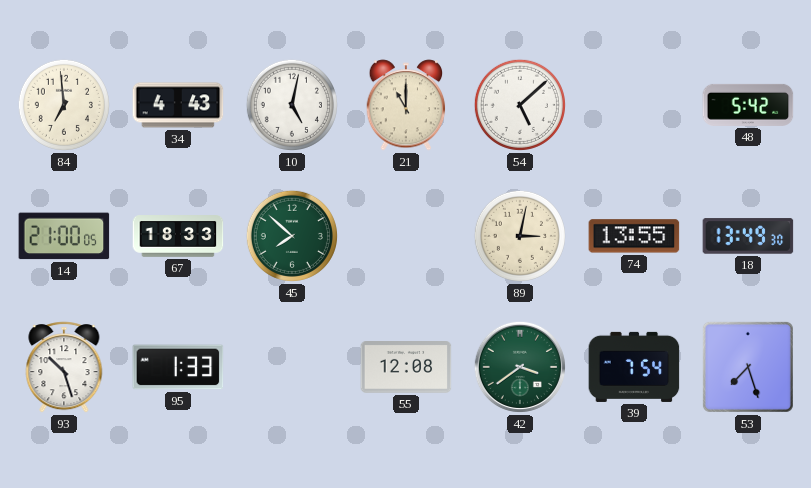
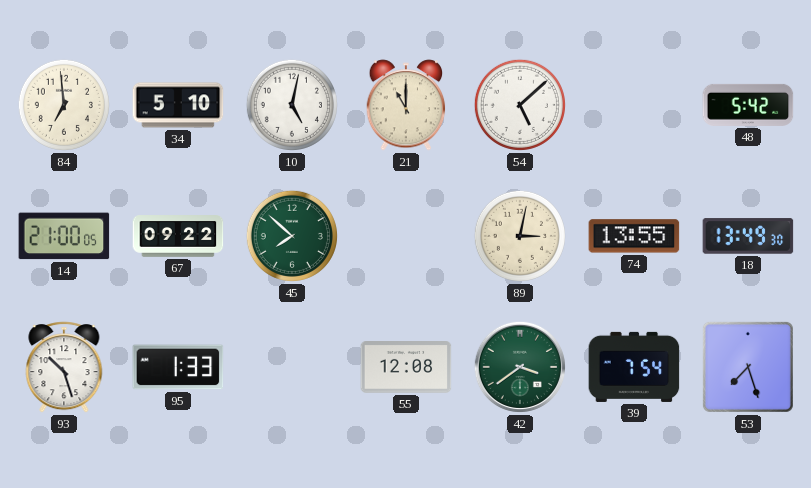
34: 4:43 -> 5:10 (178, 105)
67: 18:33 -> 09:22 (178, 236)
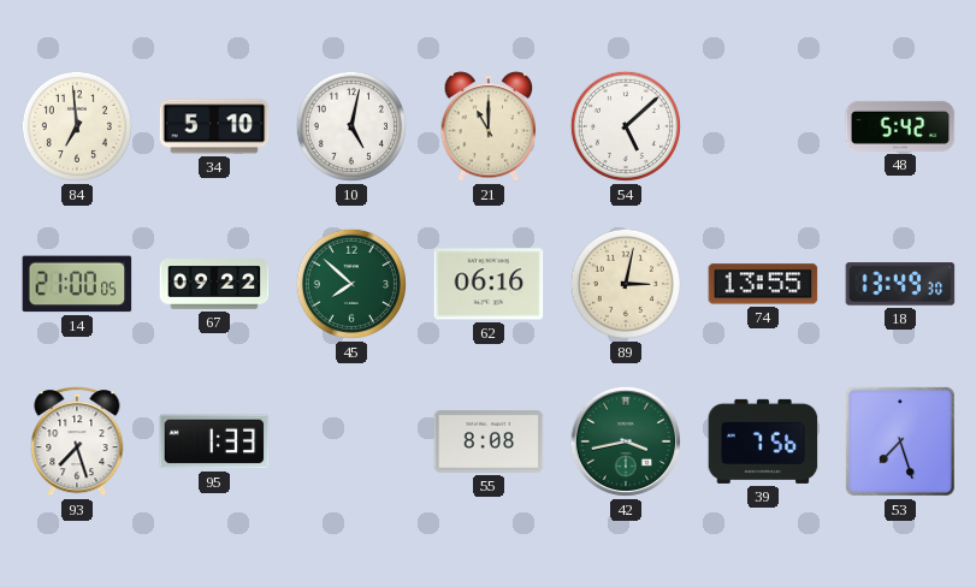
62: none -> 06:16 (489, 284)
93: 10:27 -> 7:27 (77, 441)
55: 12:08 -> 8:08 (489, 443)
42: 3:39 -> 3:43 (626, 441)
39: 7:54 -> 7:56 (763, 441)
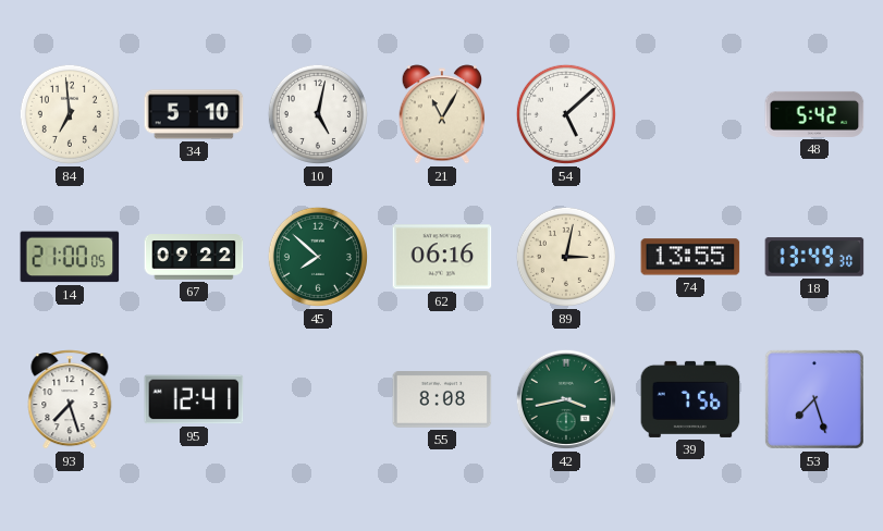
21: 11:00 -> 11:05 (442, 114)
95: 1:33 -> 12:41 (194, 399)
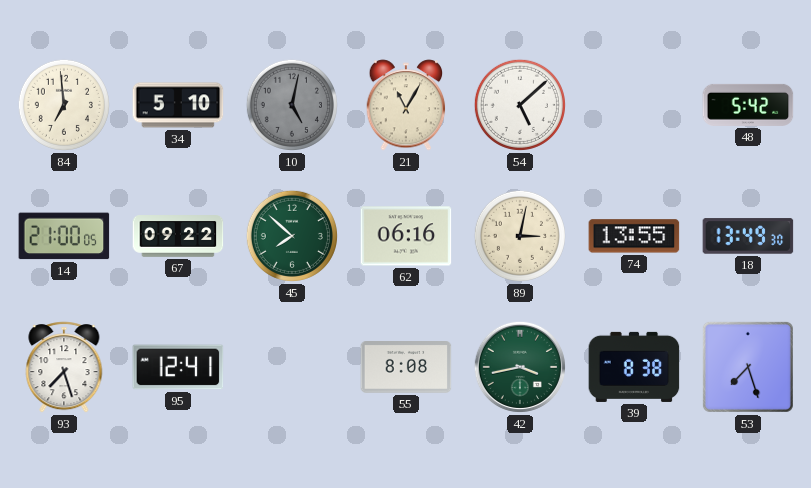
10 dial: white -> grey (292, 105)
39: 7:56 -> 8:38 (634, 367)
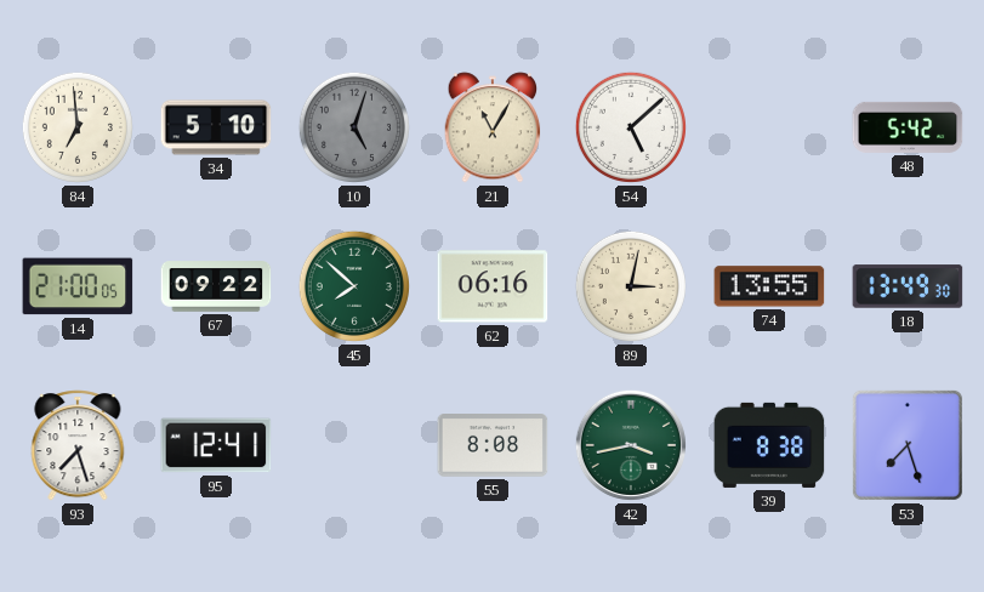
10: 5:02 -> 5:03 (354, 127)
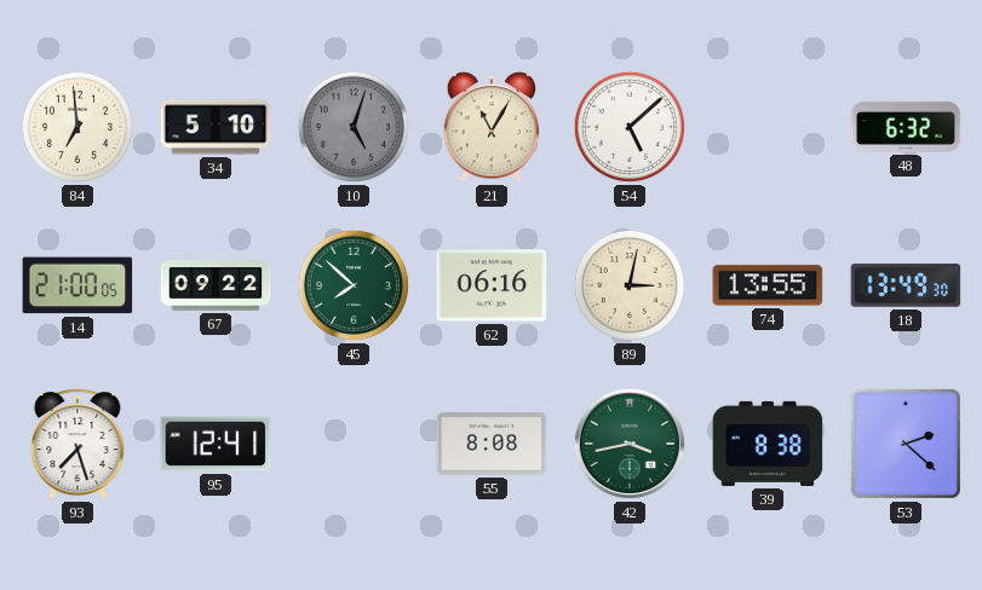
48: 5:42 -> 6:32 (906, 127)
53: 7:27 -> 2:22 (906, 444)
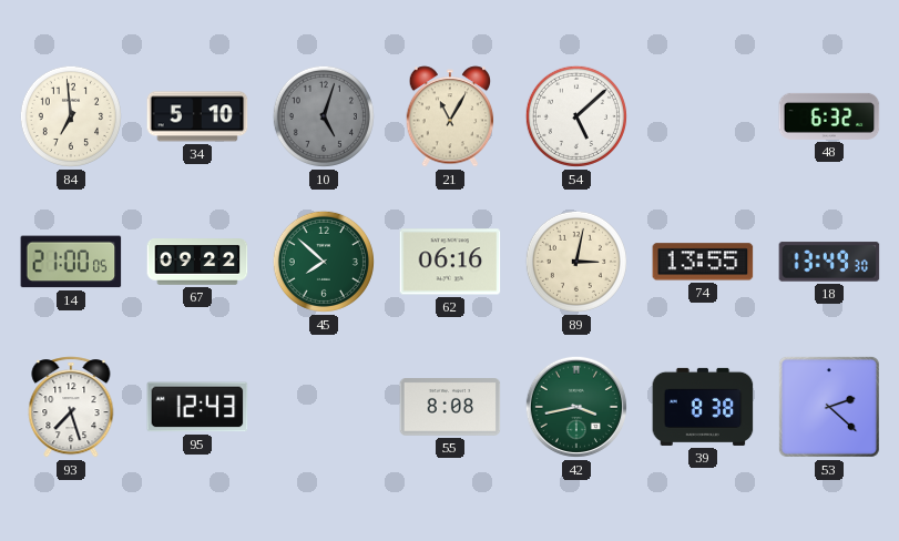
95: 12:41 -> 12:43 (197, 407)
